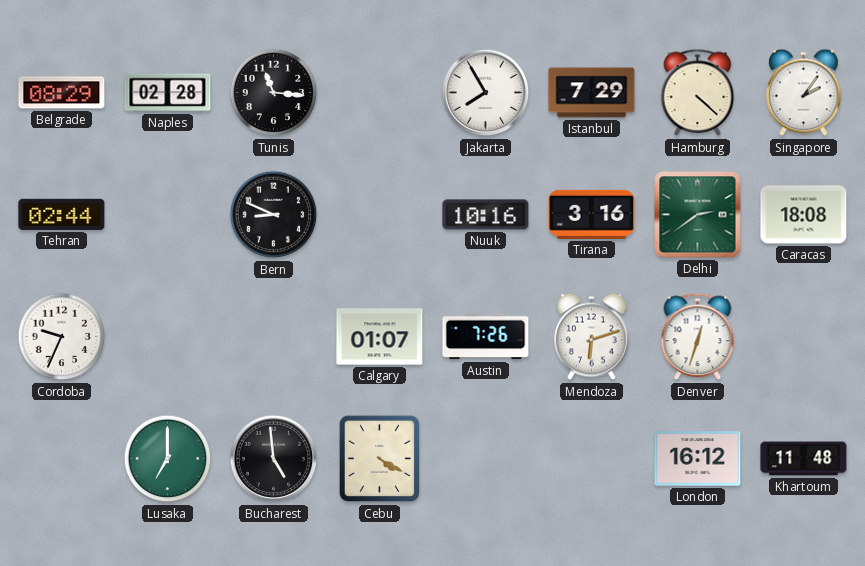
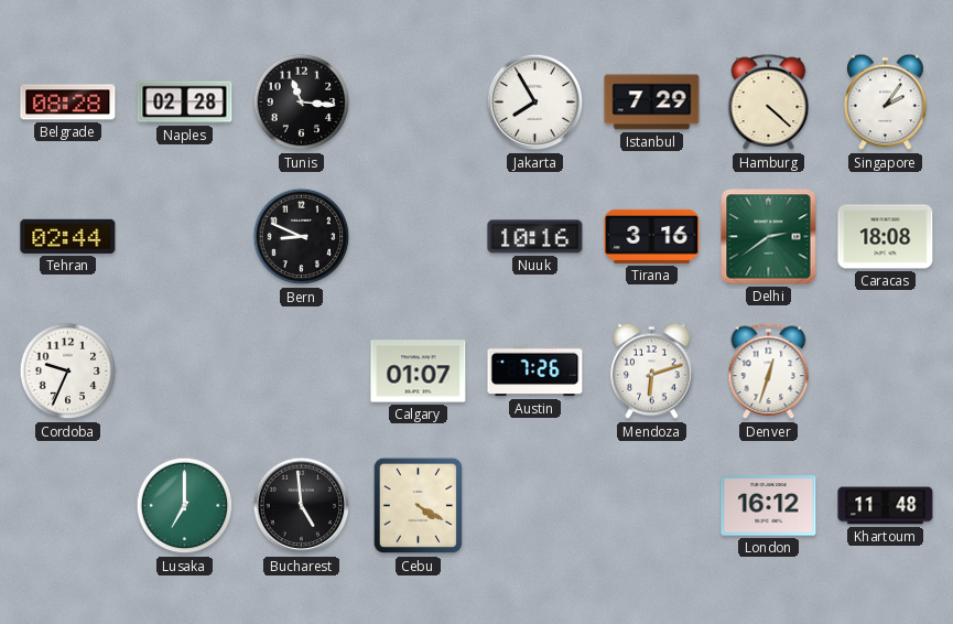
Belgrade: 08:29 -> 08:28 (68, 103)
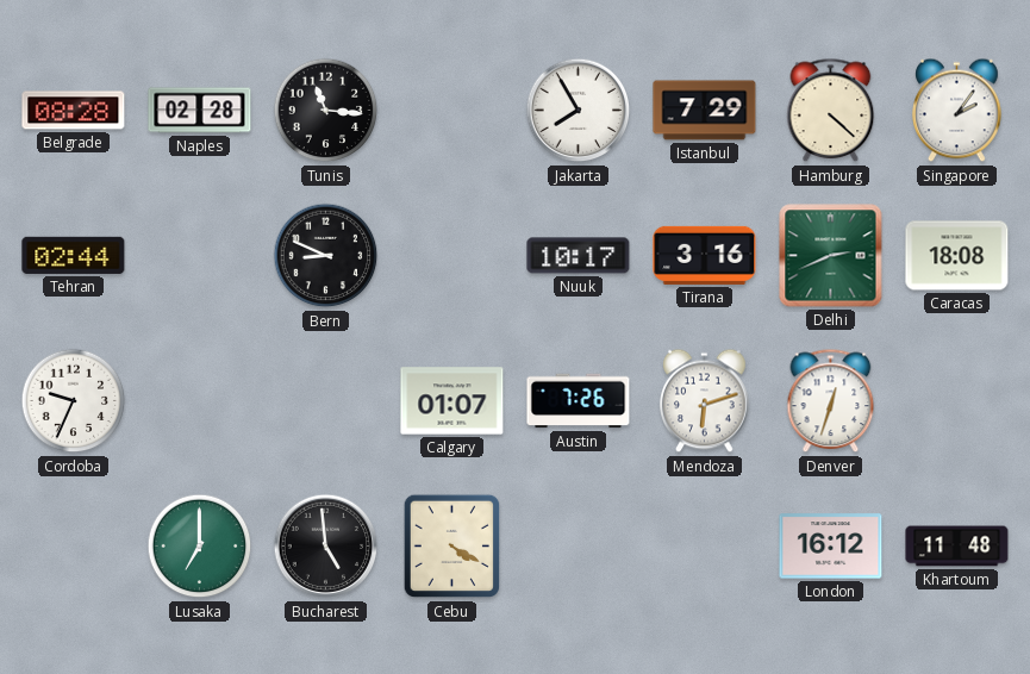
Nuuk: 10:16 -> 10:17 (579, 256)
Delhi: 2:39 -> 2:41 (831, 256)
